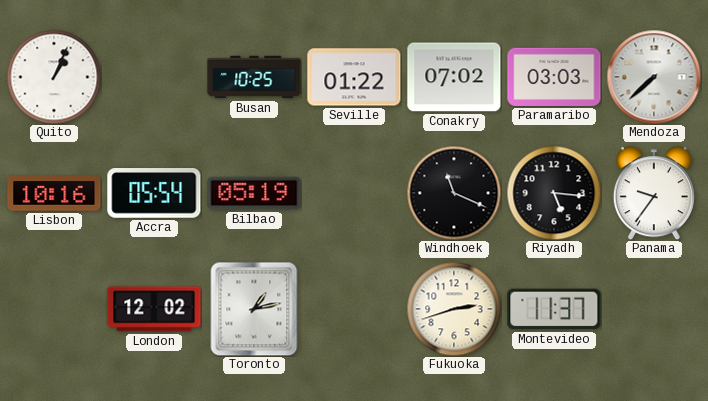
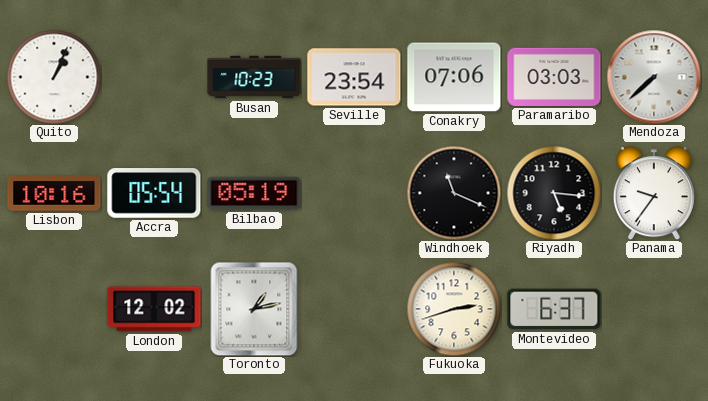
Busan: 10:25 -> 10:23 (254, 77)
Seville: 01:22 -> 23:54 (354, 77)
Conakry: 07:02 -> 07:06 (454, 77)
Montevideo: 11:37 -> 6:37 (554, 309)
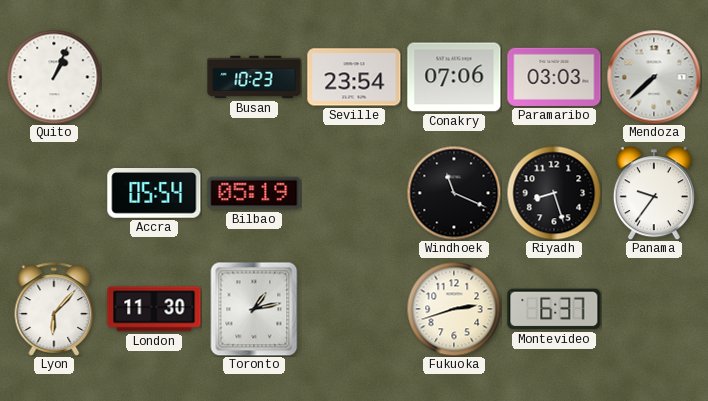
Lisbon: 10:16 -> none (54, 193)
Riyadh: 5:16 -> 8:27 (554, 193)
Lyon: none -> 6:07 (54, 309)
London: 12:02 -> 11:30 (154, 309)
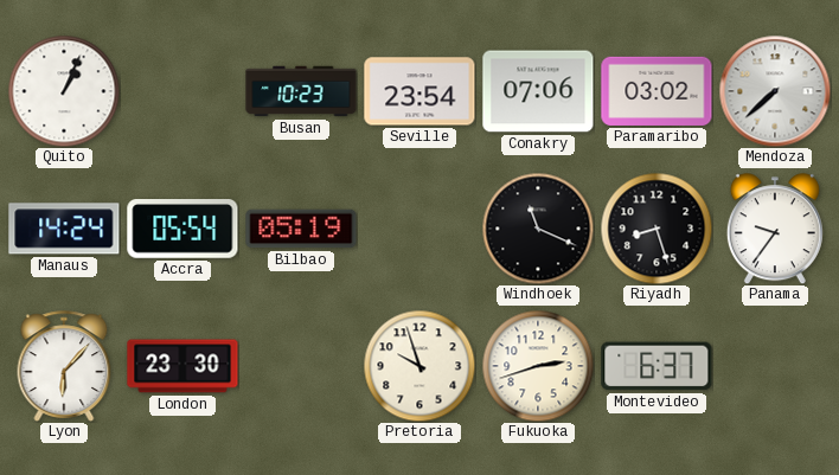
Paramaribo: 03:03 -> 03:02 (657, 91)
Manaus: none -> 14:24 (64, 229)
London: 11:30 -> 23:30 (182, 366)
Toronto: 1:13 -> none (254, 309)
Pretoria: none -> 9:57 (420, 366)
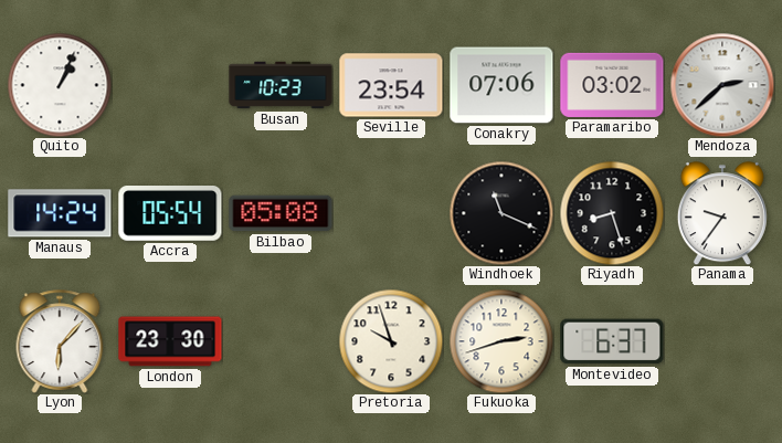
Mendoza: 7:38 -> 2:38 (722, 85)
Bilbao: 05:19 -> 05:08 (281, 213)
